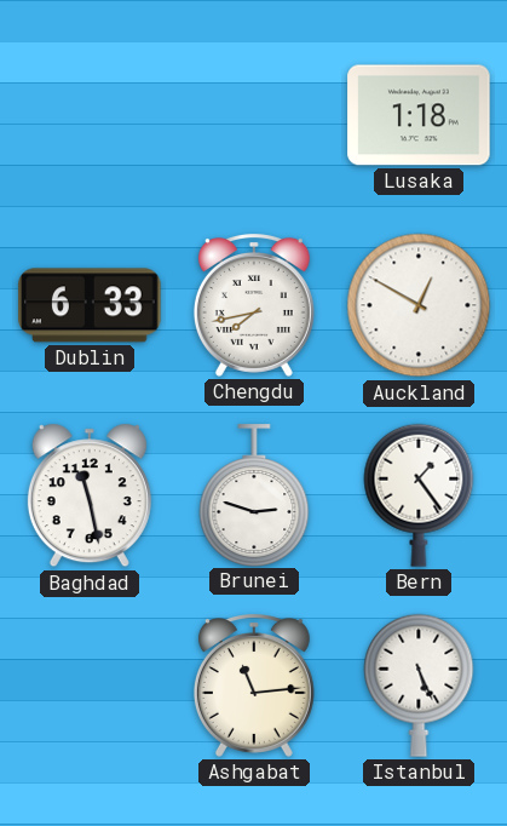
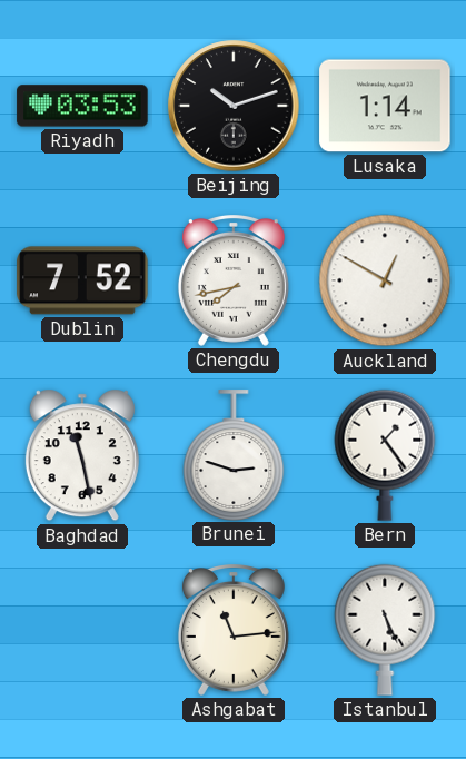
Riyadh: none -> 03:53 (82, 106)
Beijing: none -> 10:12 (234, 106)
Lusaka: 1:18 -> 1:14 (385, 106)
Dublin: 6:33 -> 7:52 (82, 280)
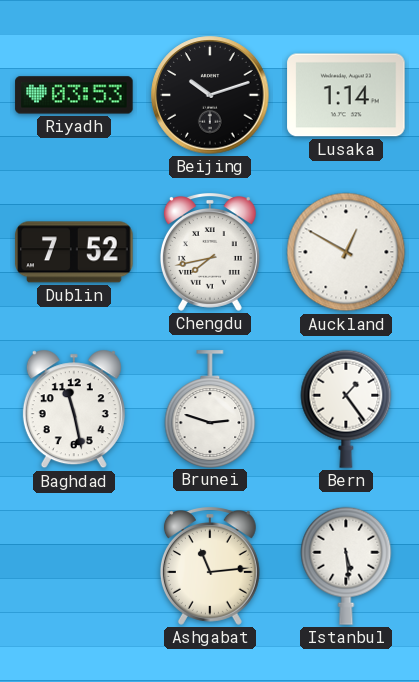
Istanbul: 5:26 -> 5:29 (346, 566)
